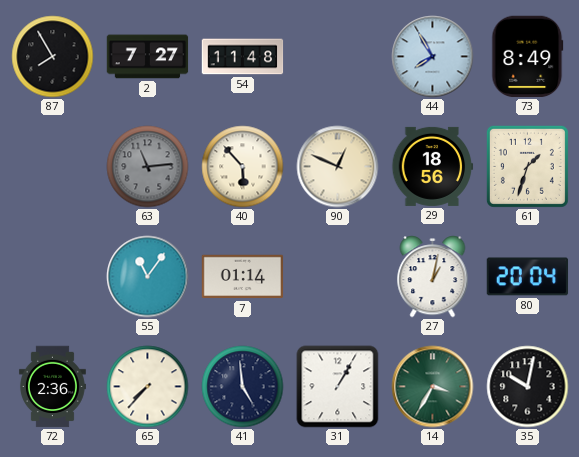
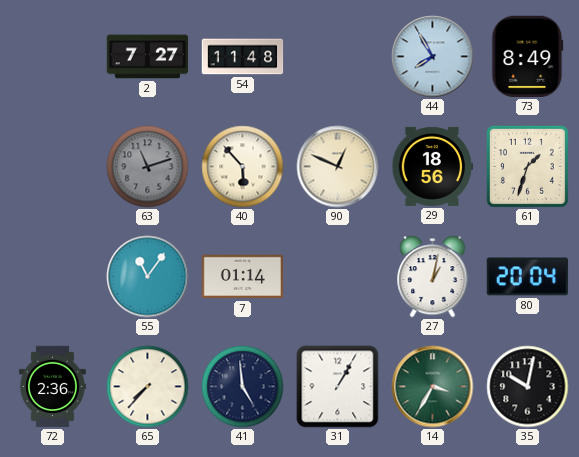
87: 7:55 -> none (53, 57)
63: 11:14 -> 11:12 (148, 167)
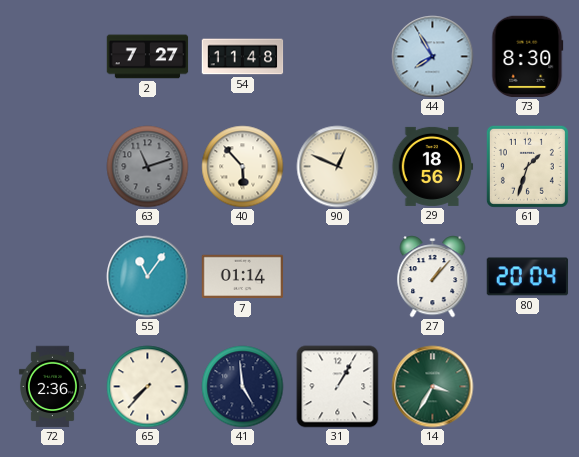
73: 8:49 -> 8:30 (528, 57)
27: 1:02 -> 1:07 (433, 277)
35: 10:02 -> none (528, 387)
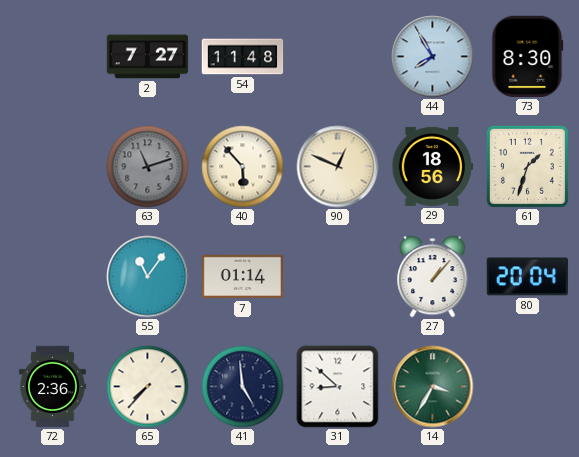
31: 1:05 -> 8:52 (338, 387)
